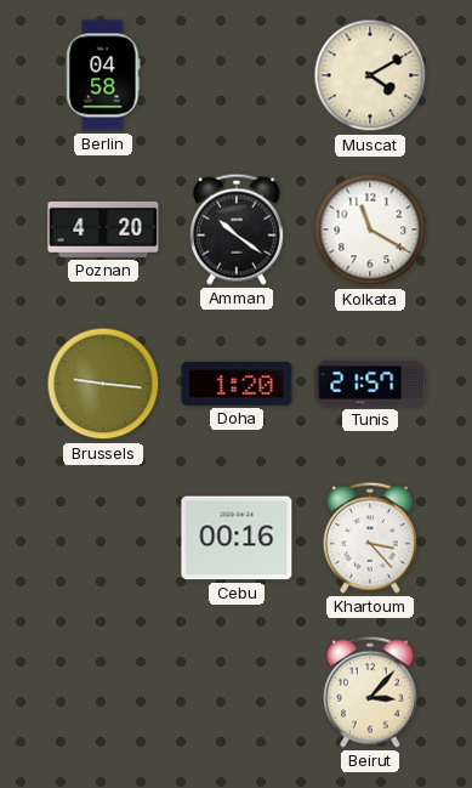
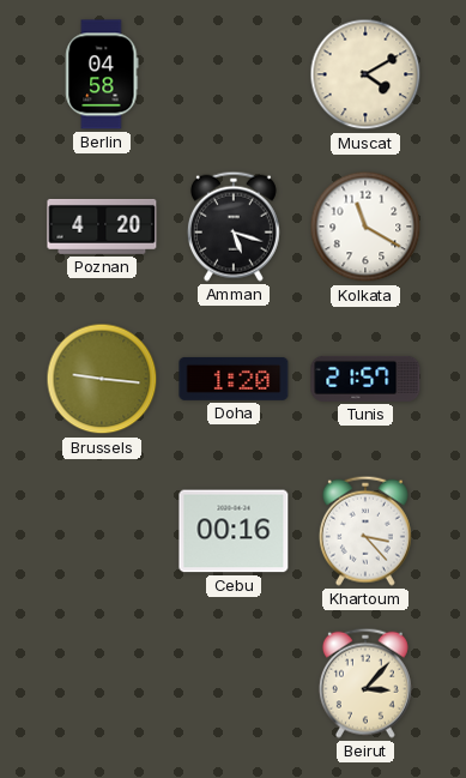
Amman: 10:21 -> 5:18 (234, 227)
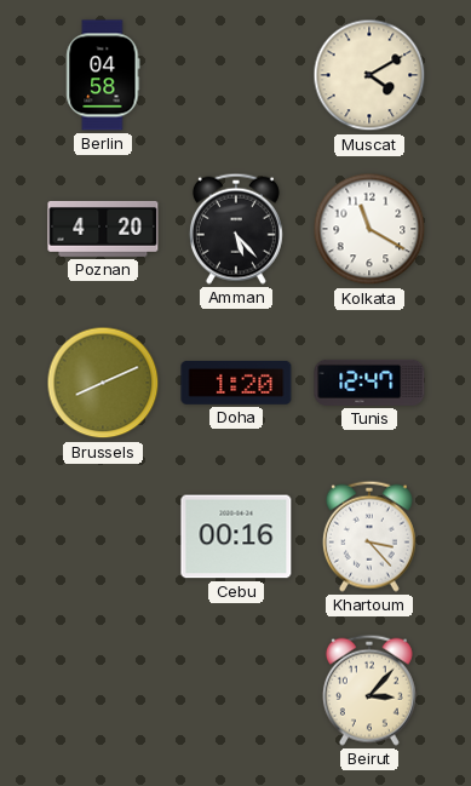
Amman: 5:18 -> 5:23 (236, 229)
Brussels: 9:16 -> 8:11 (103, 383)
Tunis: 21:57 -> 12:47 (369, 383)
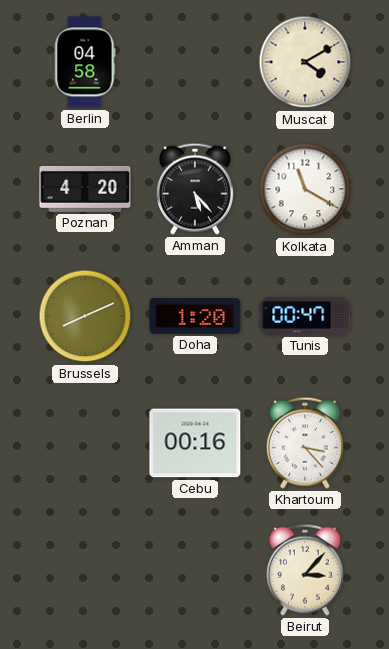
Tunis: 12:47 -> 00:47 (305, 316)
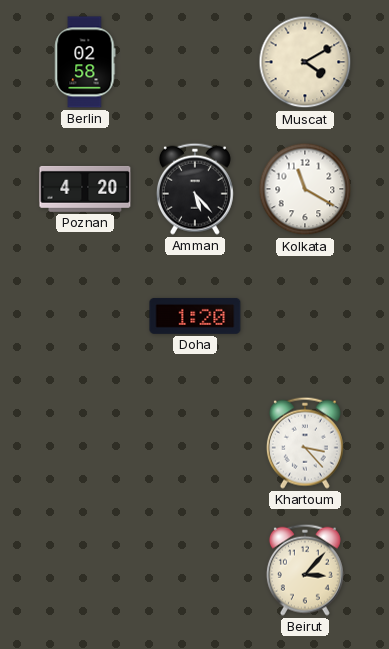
Berlin: 04:58 -> 02:58 (85, 62)
Brussels: 8:11 -> none (85, 316)
Tunis: 00:47 -> none (305, 316)
Cebu: 00:16 -> none (195, 443)
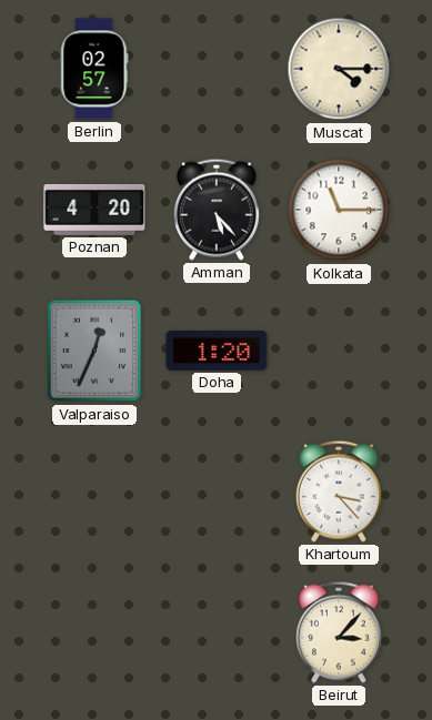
Berlin: 02:58 -> 02:57 (94, 69)
Muscat: 4:10 -> 4:15 (339, 69)
Kolkata: 11:20 -> 11:15 (339, 210)
Valparaiso: none -> 12:34 (94, 351)
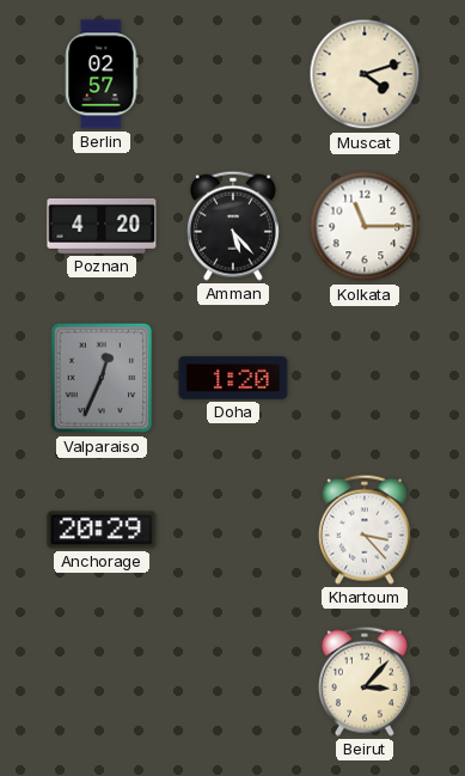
Muscat: 4:15 -> 4:12 (365, 74)
Anchorage: none -> 20:29 (102, 530)
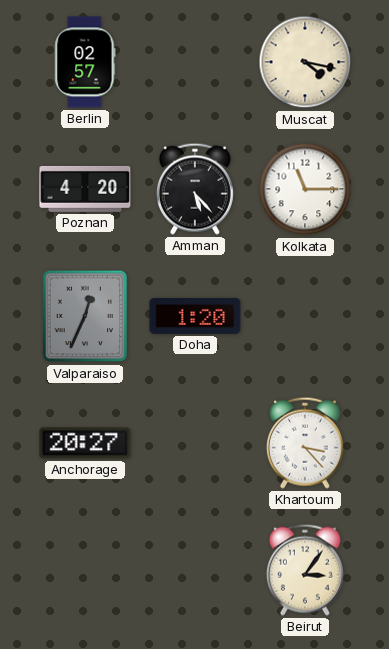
Muscat: 4:12 -> 4:17 (305, 62)
Anchorage: 20:29 -> 20:27 (85, 443)
Beirut: 3:07 -> 3:06 (305, 570)
